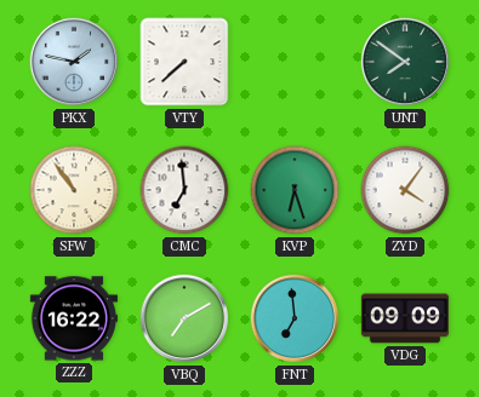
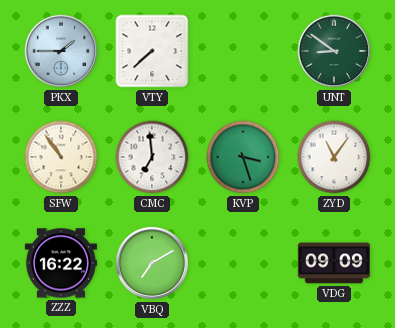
PKX: 1:47 -> 1:45 (61, 51)
UNT: 7:51 -> 8:51 (334, 51)
KVP: 6:27 -> 3:27 (243, 157)
ZYD: 4:06 -> 11:06 (334, 157)
FNT: 6:59 -> none (295, 318)
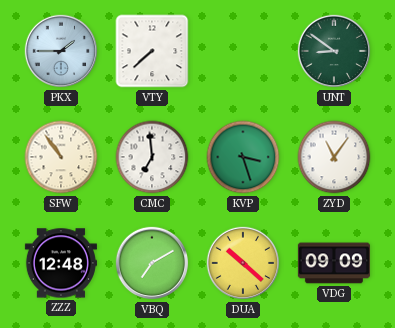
ZZZ: 16:22 -> 12:48 (61, 263)
DUA: none -> 10:22 (243, 263)
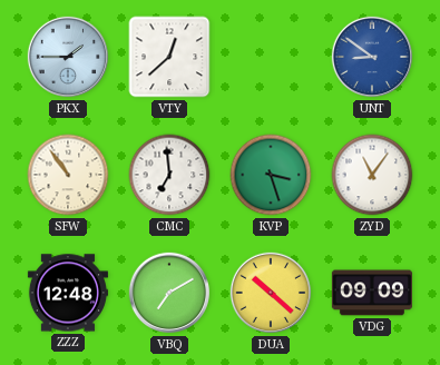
VTY: 7:38 -> 12:38 (169, 57)
UNT dial: green -> blue (372, 57)
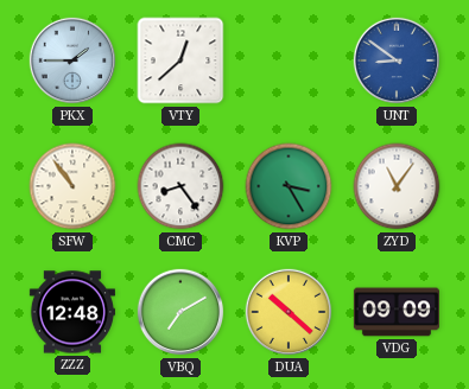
CMC: 6:59 -> 8:24 (180, 186)
KVP: 3:27 -> 3:25 (289, 186)
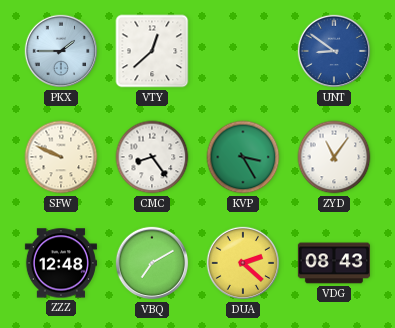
SFW: 10:54 -> 9:49 (61, 157)
DUA: 10:22 -> 2:22 (243, 263)
VDG: 09:09 -> 08:43 (334, 263)
